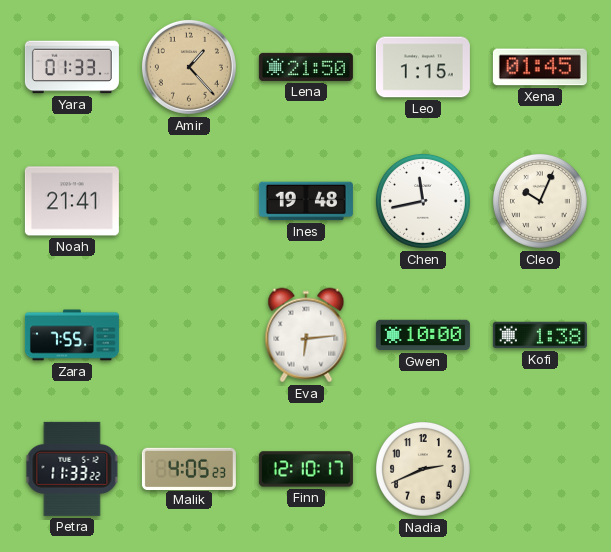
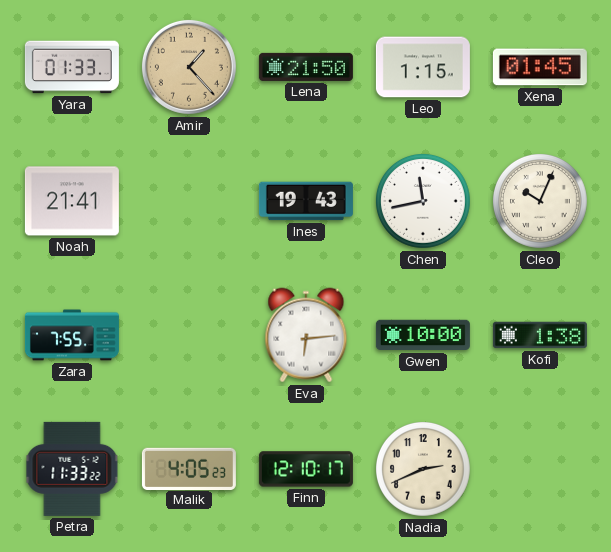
Ines: 19:48 -> 19:43 (306, 201)
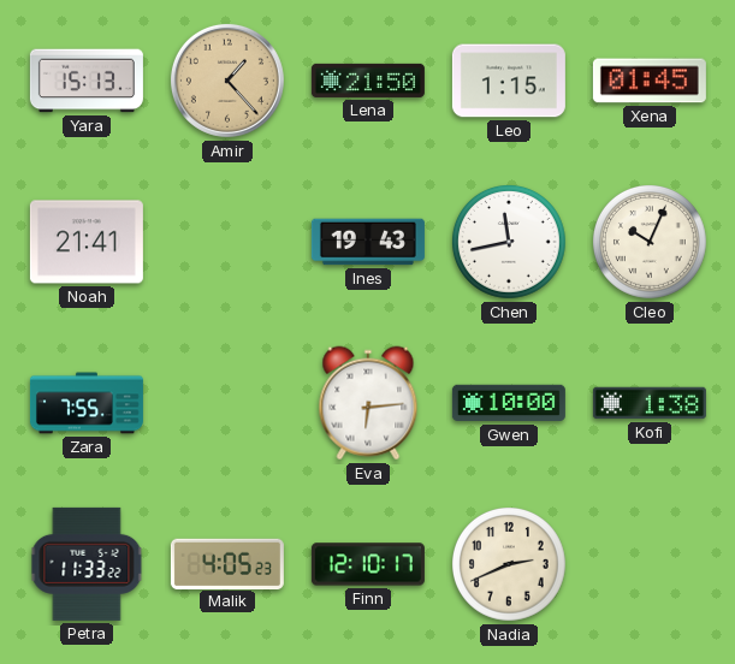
Yara: 01:33 -> 15:13 (87, 81)
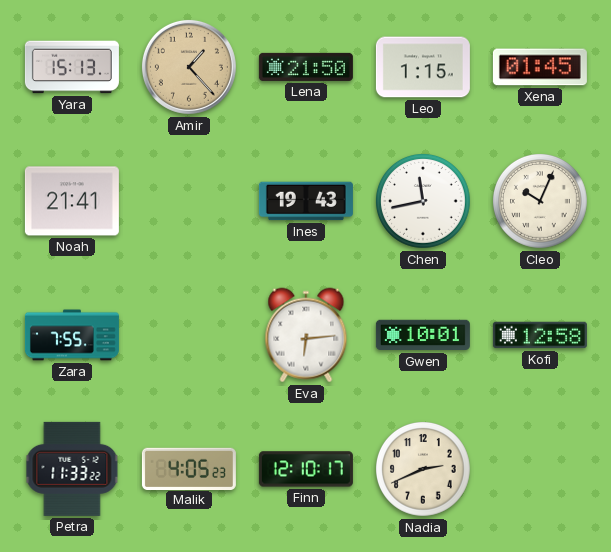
Gwen: 10:00 -> 10:01 (423, 335)
Kofi: 1:38 -> 12:58 (540, 335)
